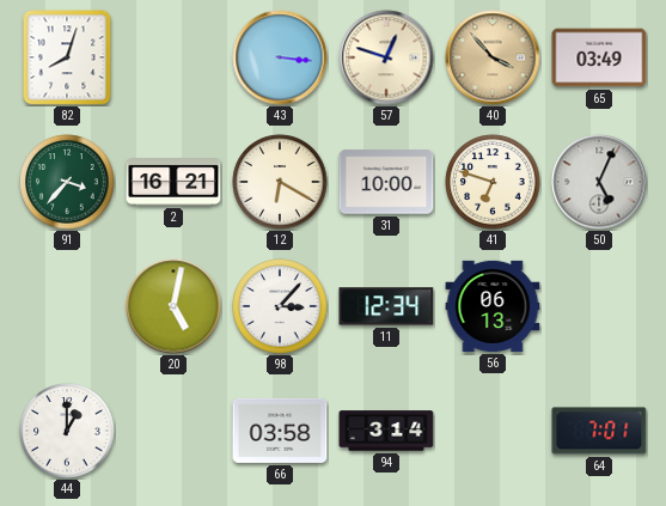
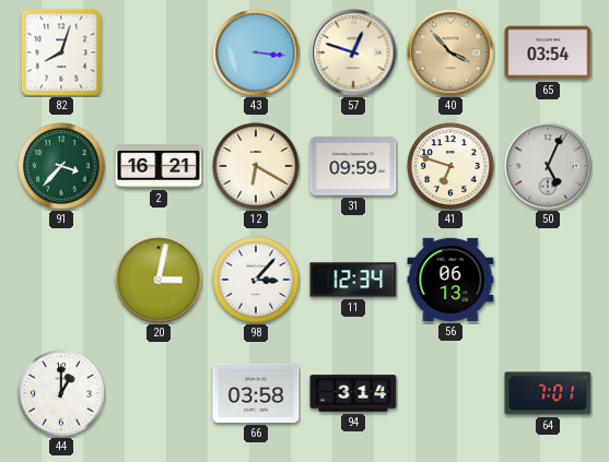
65: 03:49 -> 03:54 (548, 52)
31: 10:00 -> 09:59 (353, 166)
20: 5:02 -> 3:02 (159, 280)
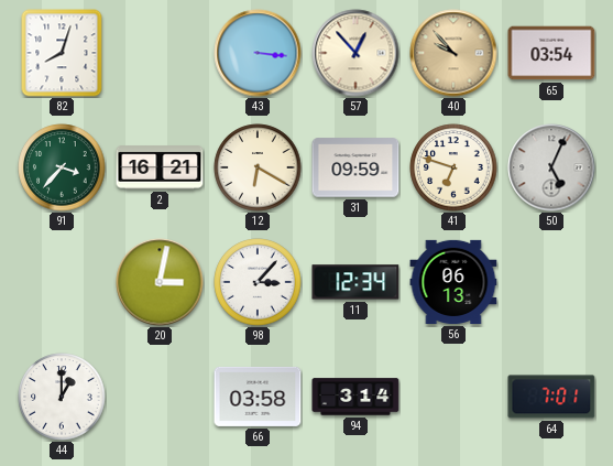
57: 12:48 -> 12:53 (355, 53)
40: 3:53 -> 9:53 (453, 53)
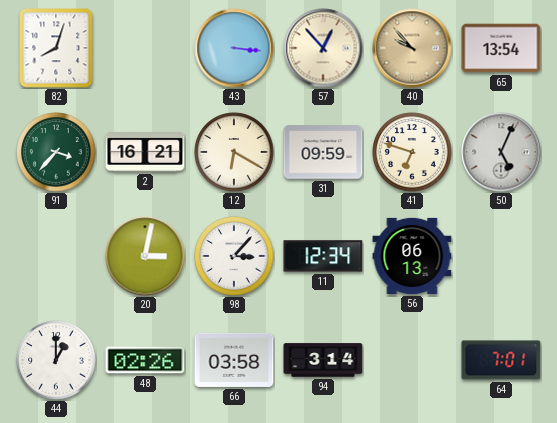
65: 03:54 -> 13:54 (501, 48)
48: none -> 02:26 (145, 360)
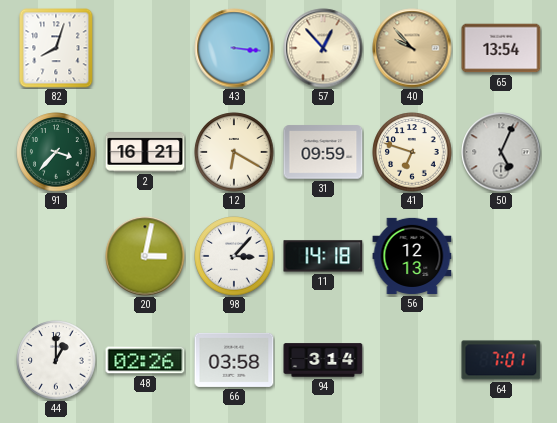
11: 12:34 -> 14:18 (323, 256)
56: 06:13 -> 12:13 (412, 256)
